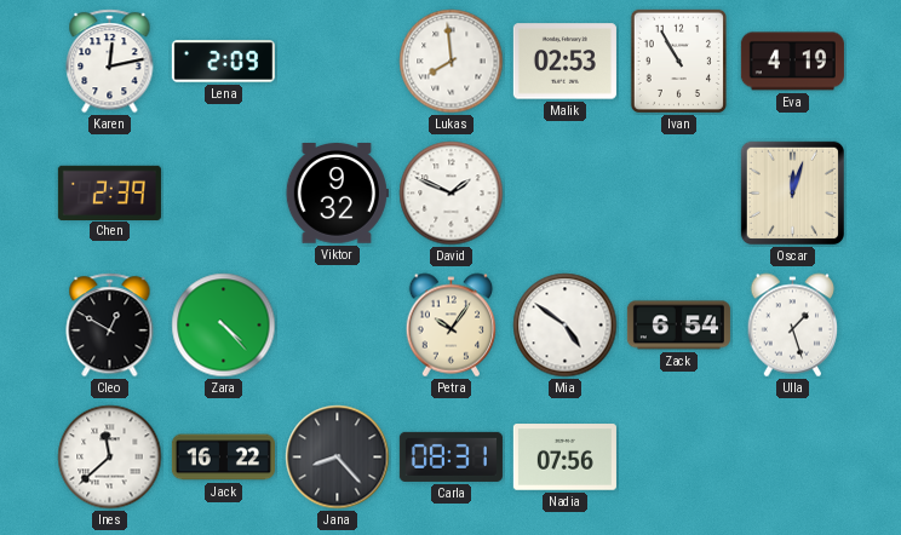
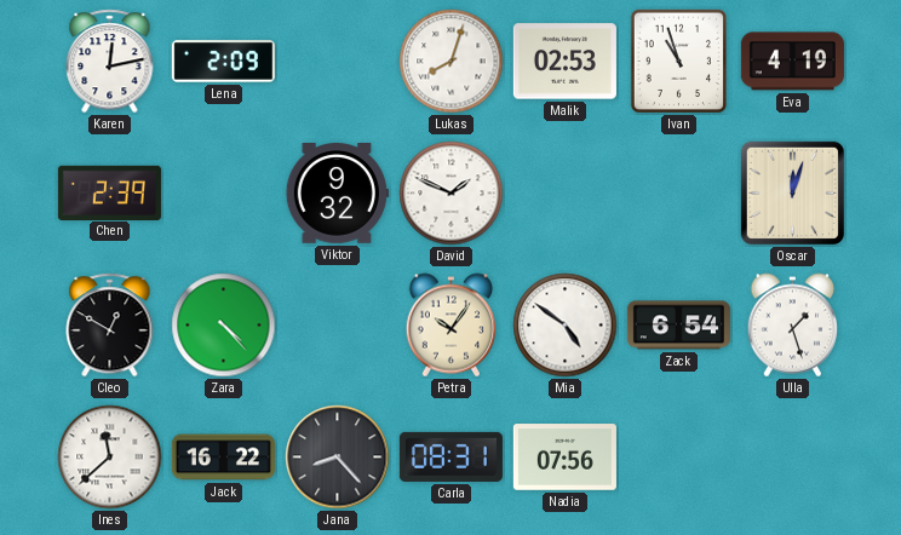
Lukas: 7:59 -> 8:03 (452, 62)
Ivan: 10:55 -> 10:57 (678, 61)
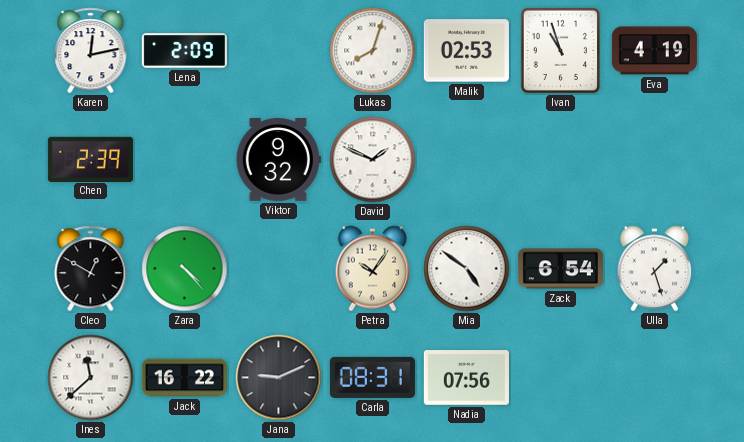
Oscar: 12:03 -> none (792, 192)
Jana: 8:23 -> 9:11 (279, 378)
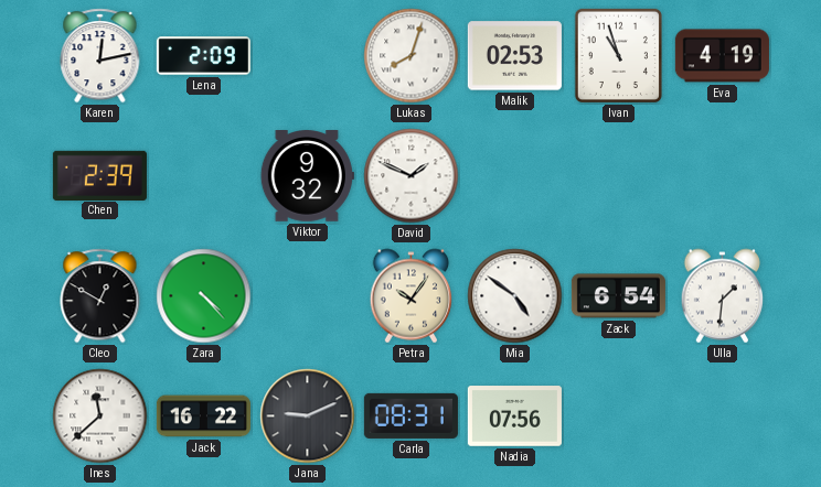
Ulla: 1:27 -> 1:31 (723, 296)
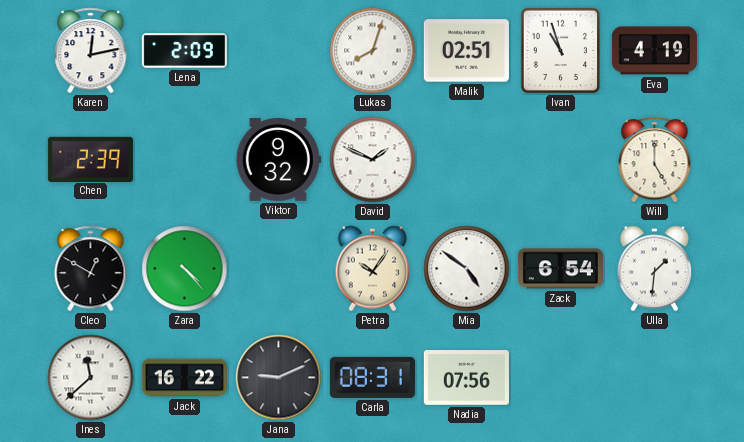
Malik: 02:53 -> 02:51 (466, 51)
Will: none -> 5:00 (655, 160)
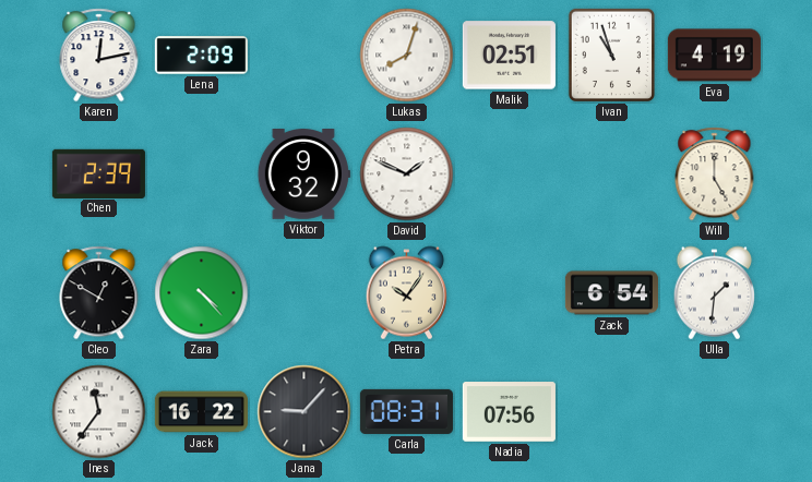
Mia: 4:51 -> none (467, 269)
Ines: 11:38 -> 11:36 (99, 412)
Jana: 9:11 -> 9:07 (304, 412)
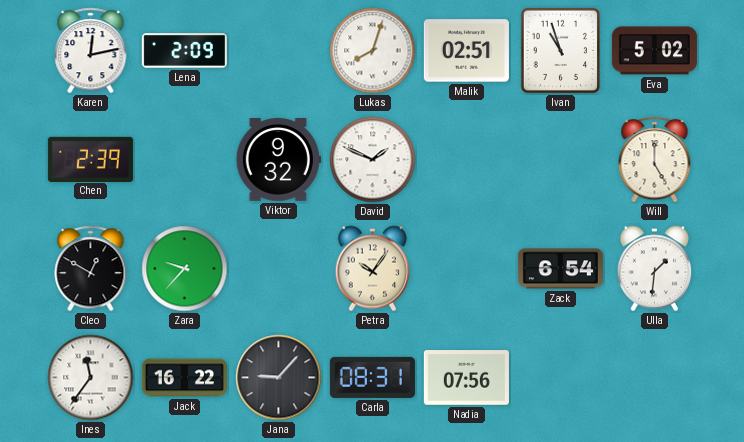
Eva: 4:19 -> 5:02 (654, 51)
Zara: 4:23 -> 9:37 (185, 269)
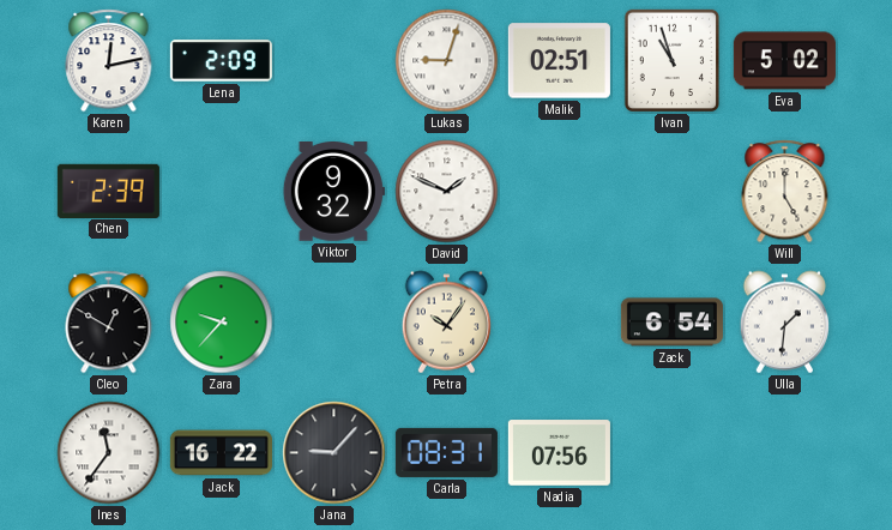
Lukas: 8:03 -> 9:03 (447, 61)
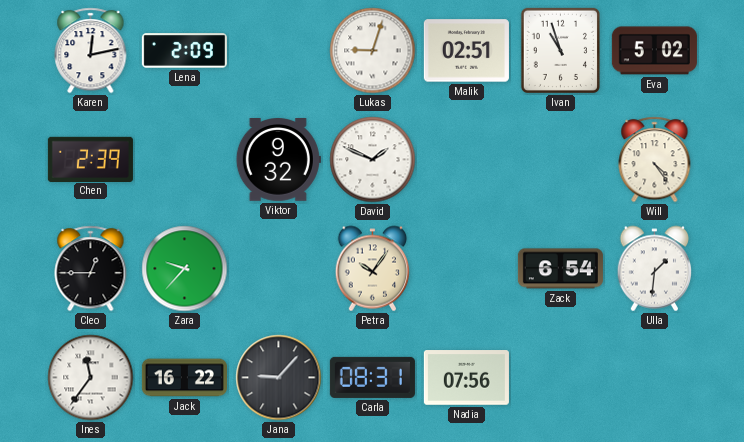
Will: 5:00 -> 4:24 (655, 160)
Cleo: 12:50 -> 12:45 (91, 269)
